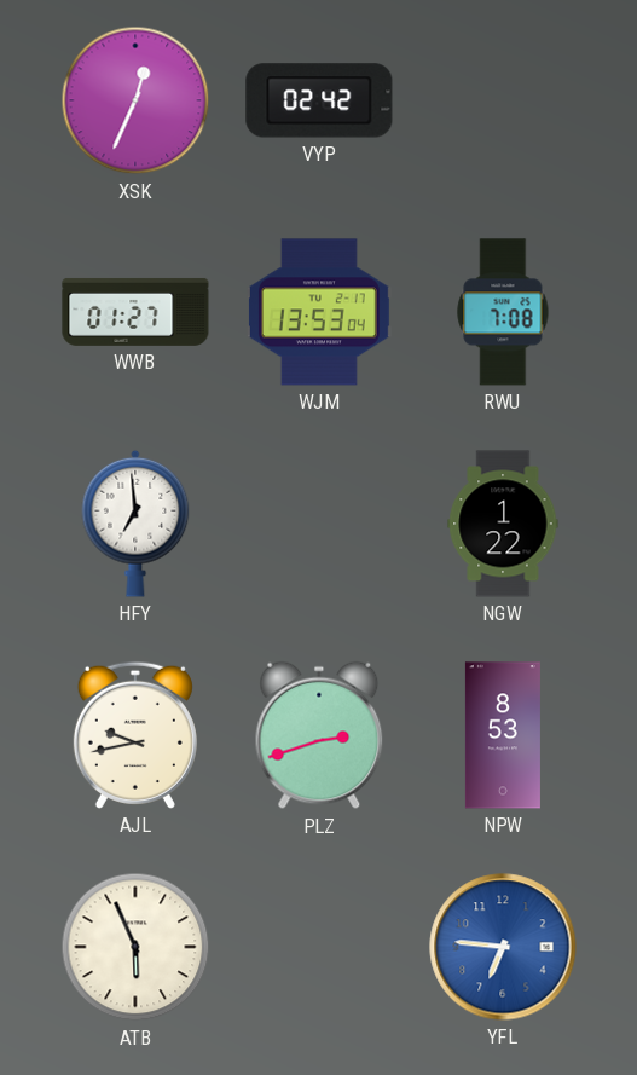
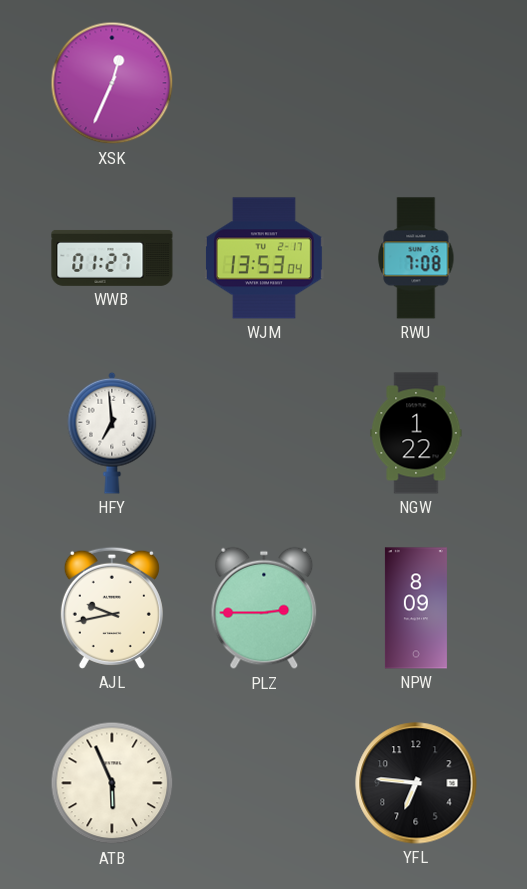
VYP: 02:42 -> none (319, 100)
PLZ: 2:42 -> 2:45 (264, 608)
NPW: 8:53 -> 8:09 (416, 608)
YFL dial: blue -> black (416, 783)
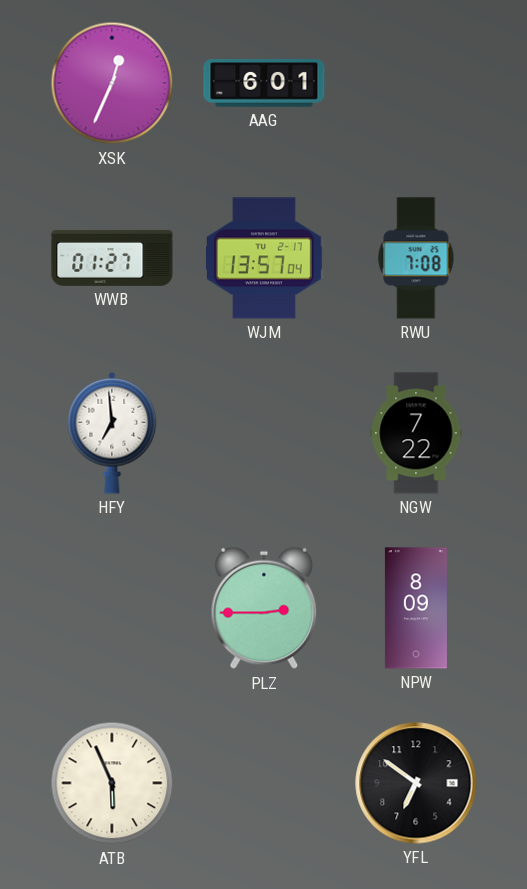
AAG: none -> 6:01 (264, 84)
WJM: 13:53 -> 13:57 (264, 258)
NGW: 1:22 -> 7:22 (416, 433)
AJL: 9:43 -> none (112, 608)
YFL: 6:46 -> 6:51 (416, 783)
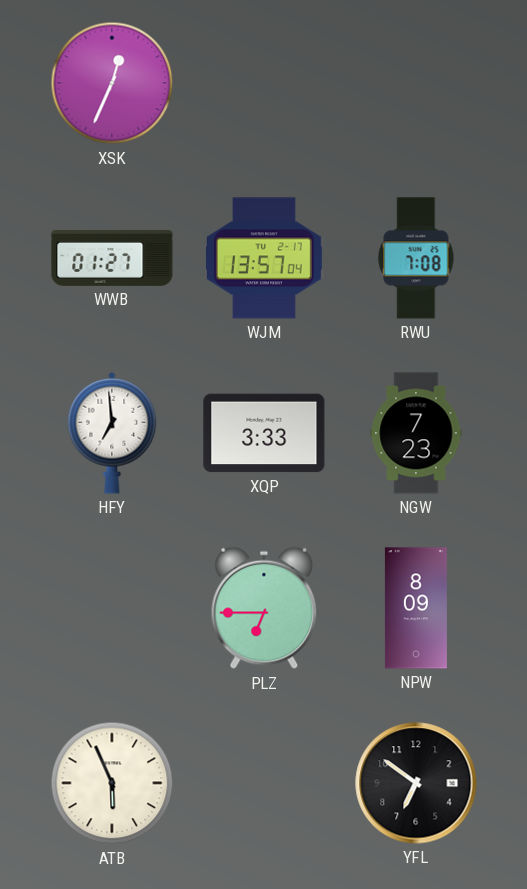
AAG: 6:01 -> none (264, 84)
XQP: none -> 3:33 (264, 433)
NGW: 7:22 -> 7:23 (416, 433)
PLZ: 2:45 -> 6:45 (264, 608)
